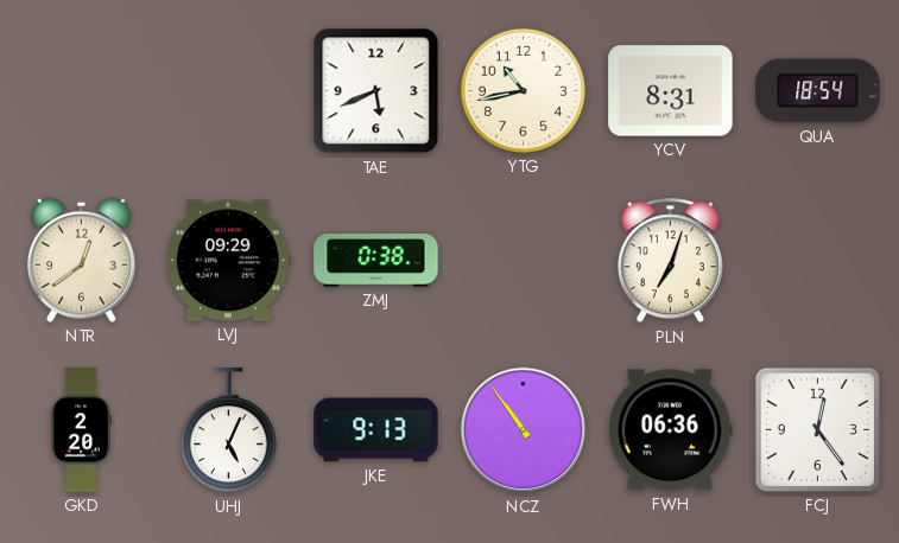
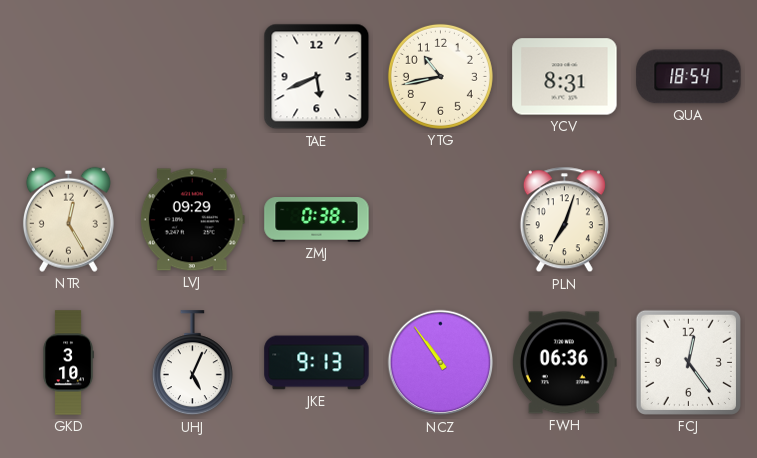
NTR: 12:39 -> 12:25 (68, 219)
GKD: 2:20 -> 3:10 (68, 363)
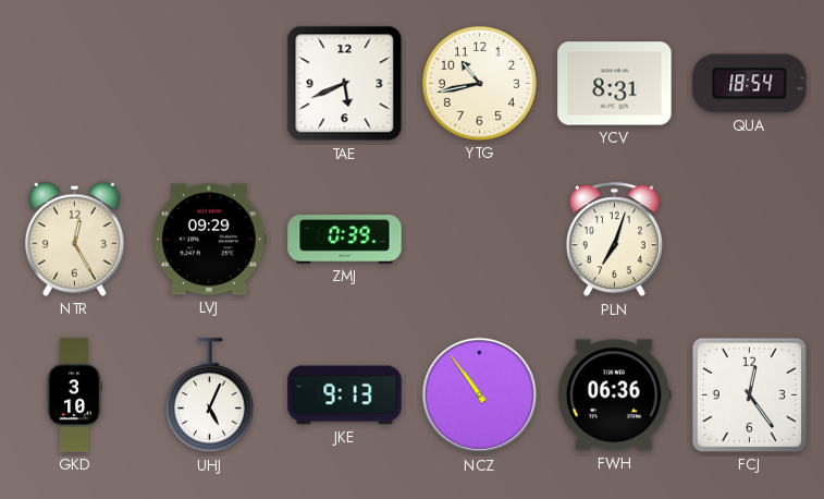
ZMJ: 0:38 -> 0:39 (345, 240)
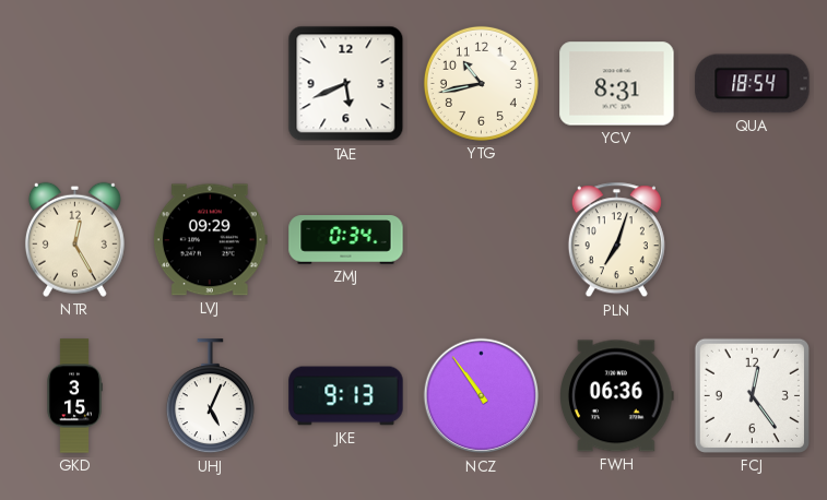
ZMJ: 0:39 -> 0:34 (346, 240)
GKD: 3:10 -> 3:15 (74, 396)
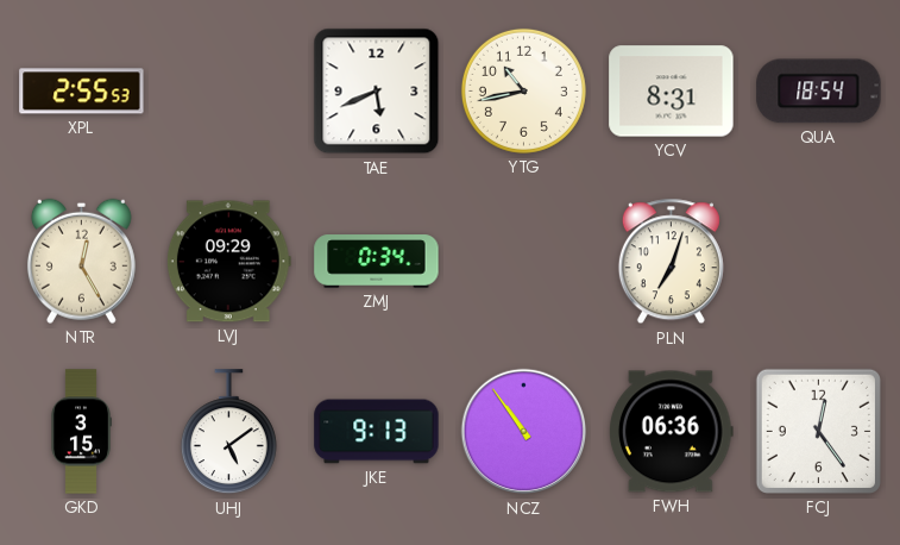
XPL: none -> 2:55 (82, 92)
UHJ: 5:04 -> 5:09 (228, 432)
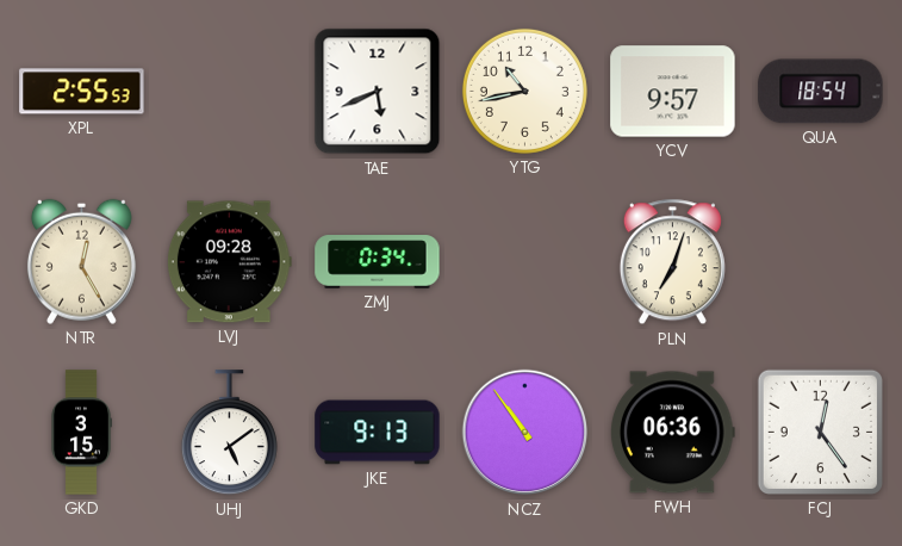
YCV: 8:31 -> 9:57 (673, 92)
LVJ: 09:29 -> 09:28 (229, 262)
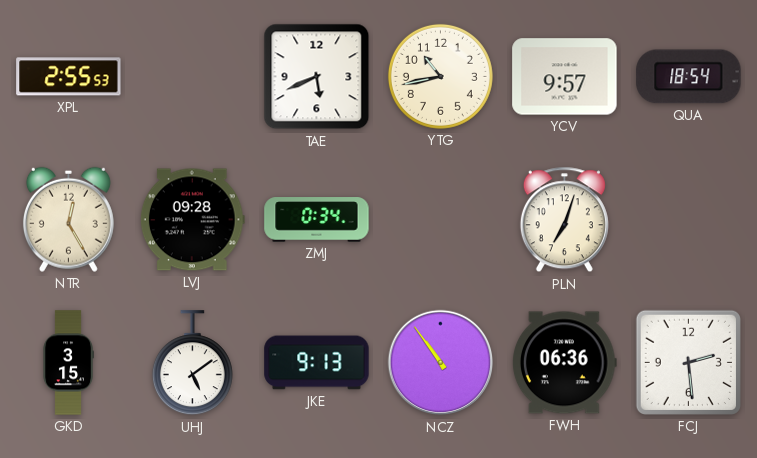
FCJ: 12:24 -> 2:29 (688, 362)
